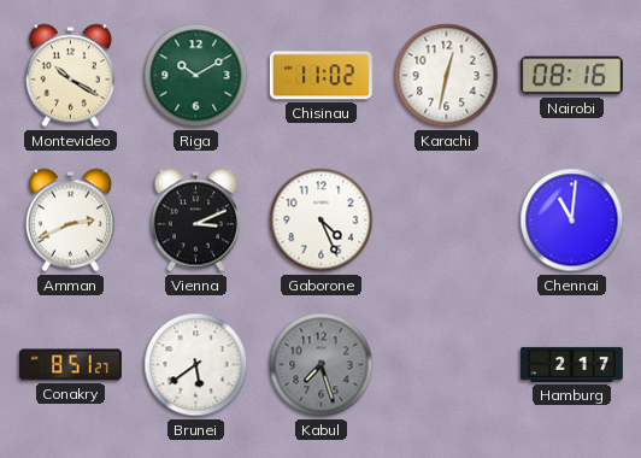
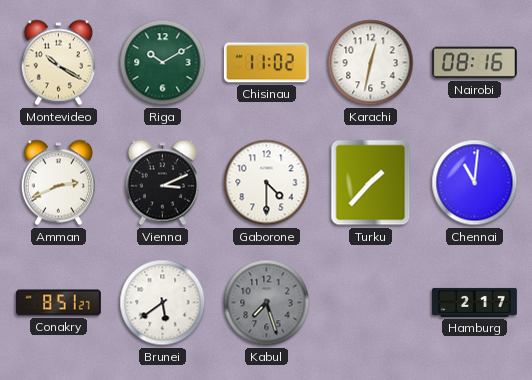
Gaborone: 4:26 -> 4:30 (267, 183)
Turku: none -> 1:37 (371, 183)
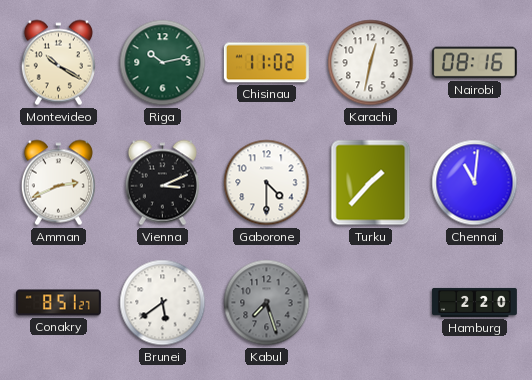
Riga: 10:10 -> 10:13 (163, 63)
Hamburg: 2:17 -> 2:20 (474, 302)
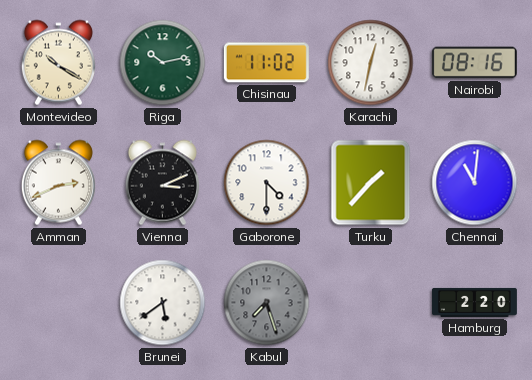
Conakry: 8:51 -> none (58, 303)
